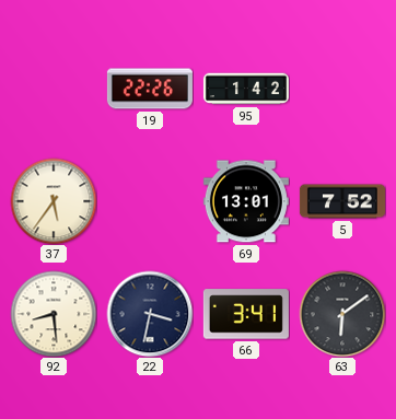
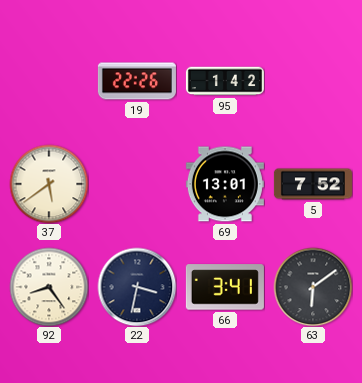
37: 5:36 -> 5:39 (49, 184)
92: 8:29 -> 8:24 (49, 287)
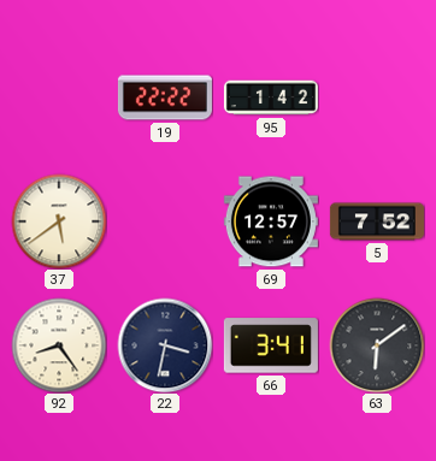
19: 22:26 -> 22:22 (165, 97)
69: 13:01 -> 12:57 (271, 221)
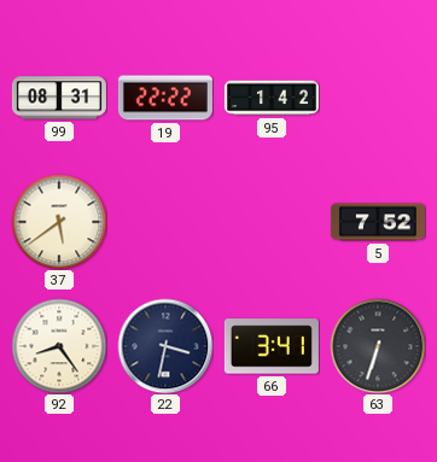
99: none -> 08:31 (59, 98)
69: 12:57 -> none (271, 221)
63: 6:09 -> 6:33 (378, 346)
